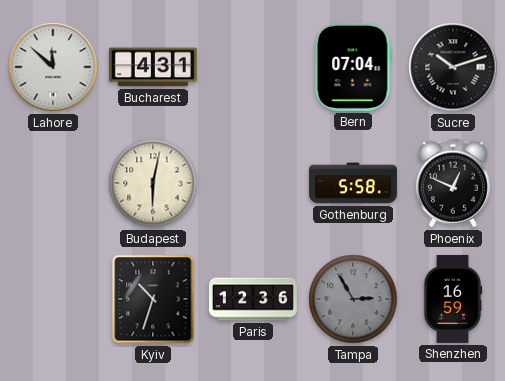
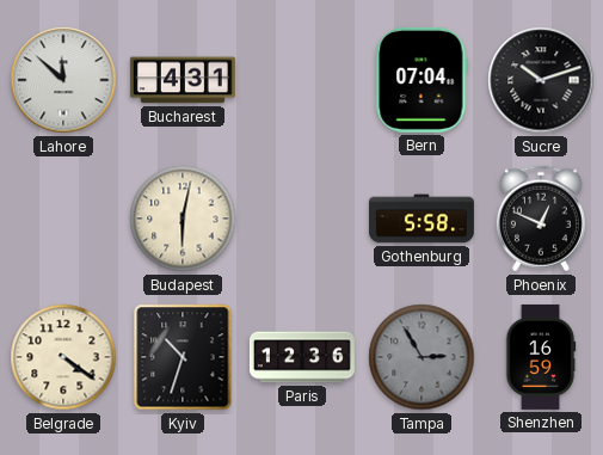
Belgrade: none -> 4:21 (63, 357)
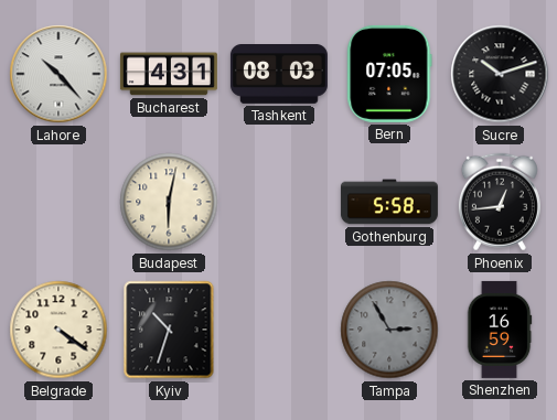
Lahore: 11:52 -> 10:23 (58, 74)
Tashkent: none -> 08:03 (279, 75)
Bern: 07:04 -> 07:05 (389, 74)
Phoenix: 12:49 -> 12:44 (500, 202)
Paris: 12:36 -> none (302, 357)
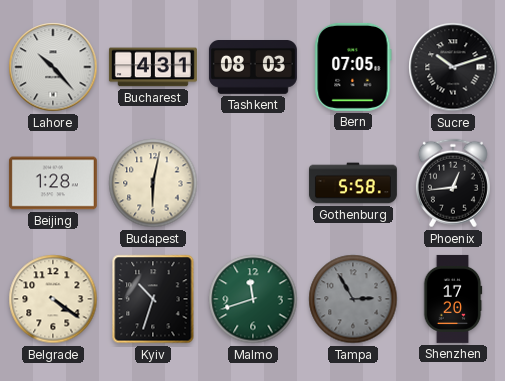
Beijing: none -> 1:28 (53, 183)
Malmo: none -> 11:42 (253, 299)
Shenzhen: 16:59 -> 17:20 (453, 299)
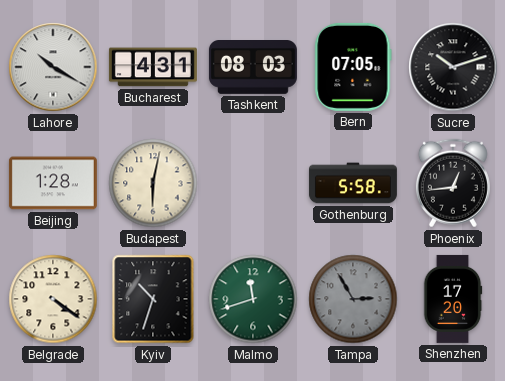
Lahore: 10:23 -> 10:20 (53, 67)
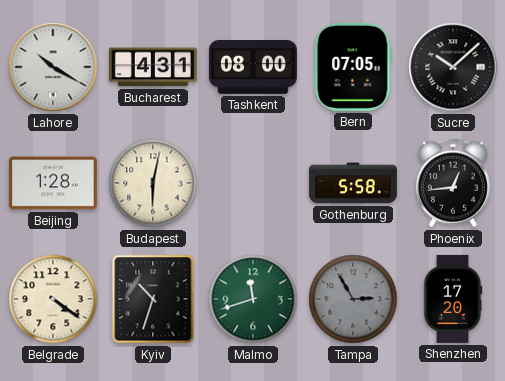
Tashkent: 08:03 -> 08:00 (253, 68)
Sucre: 10:12 -> 10:08 (453, 67)
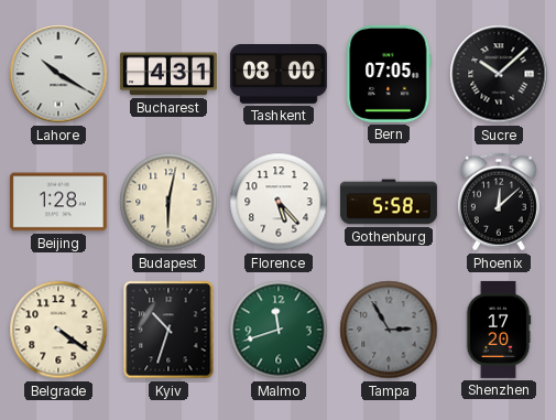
Florence: none -> 5:23 (279, 202)
Phoenix: 12:44 -> 12:08 (499, 202)
